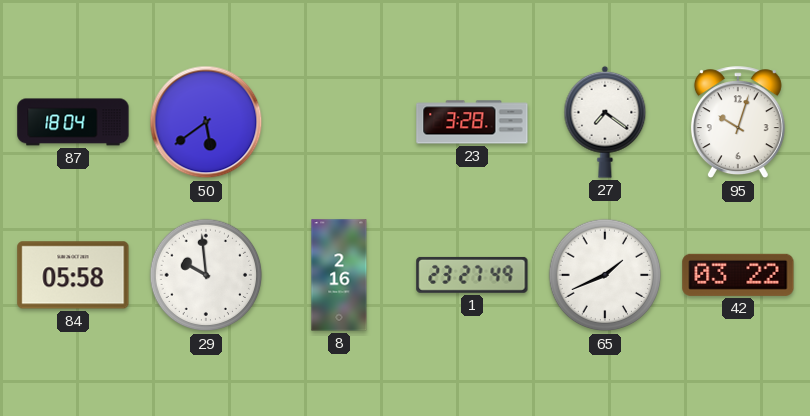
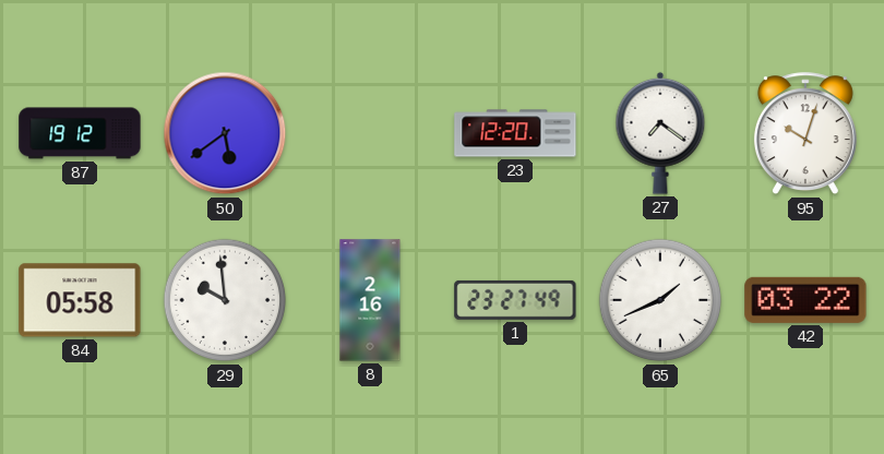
87: 18:04 -> 19:12 (80, 133)
23: 3:28 -> 12:20 (515, 133)
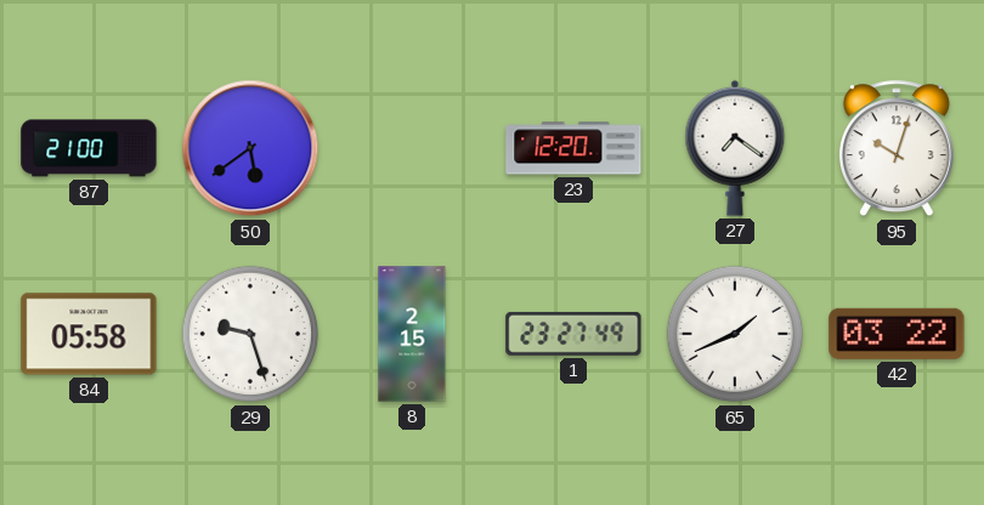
87: 19:12 -> 21:00 (89, 148)
29: 9:59 -> 9:27 (250, 334)
8: 2:16 -> 2:15 (412, 334)
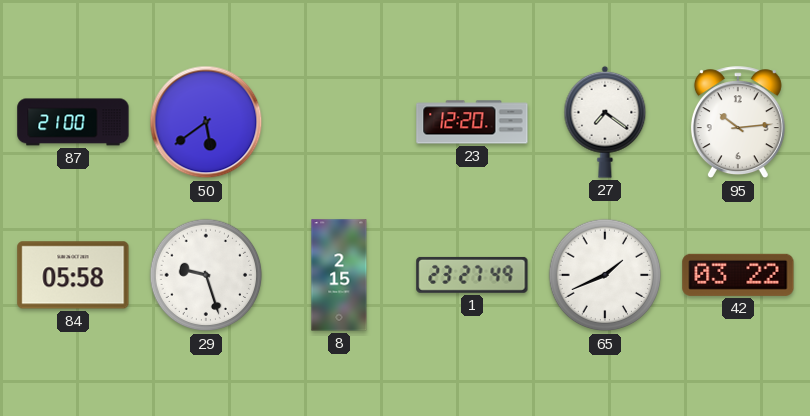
95: 10:03 -> 10:14 (738, 123)
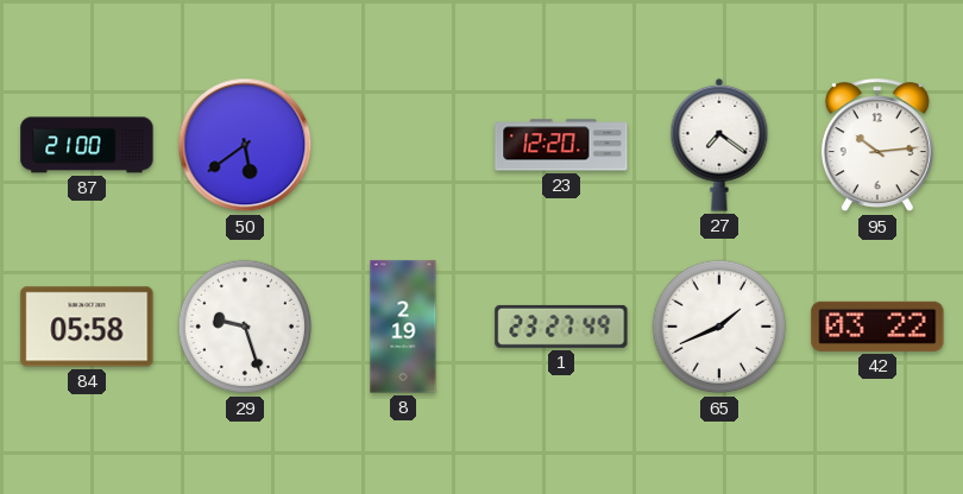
8: 2:15 -> 2:19 (403, 327)
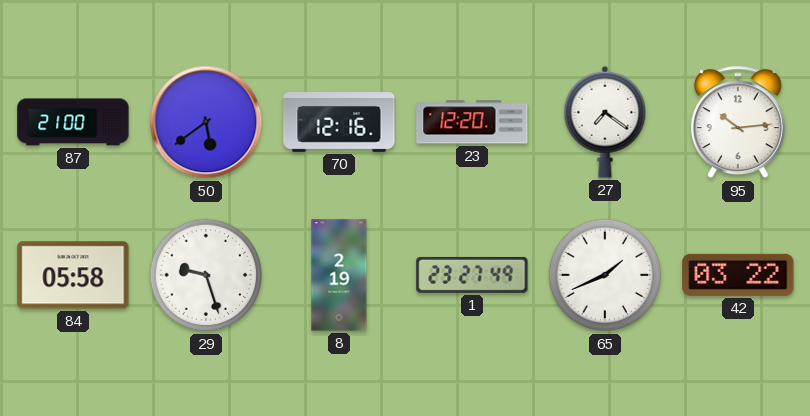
70: none -> 12:16 (339, 123)
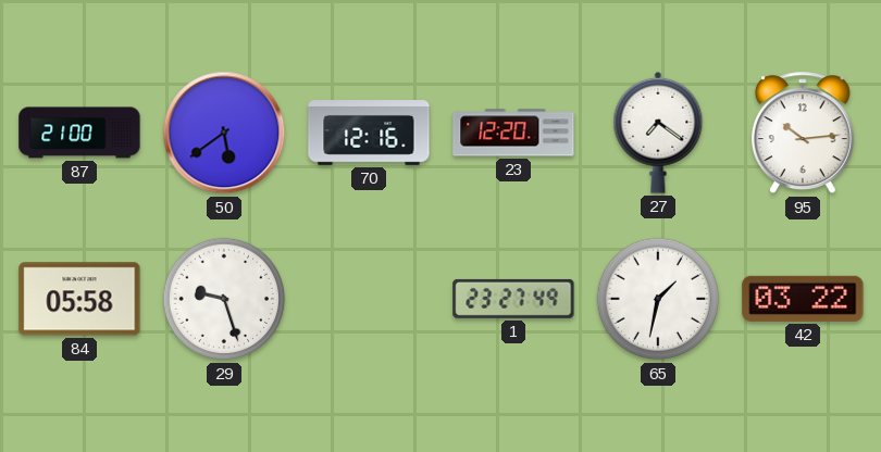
8: 2:19 -> none (339, 275)
65: 1:41 -> 1:32 (658, 299)
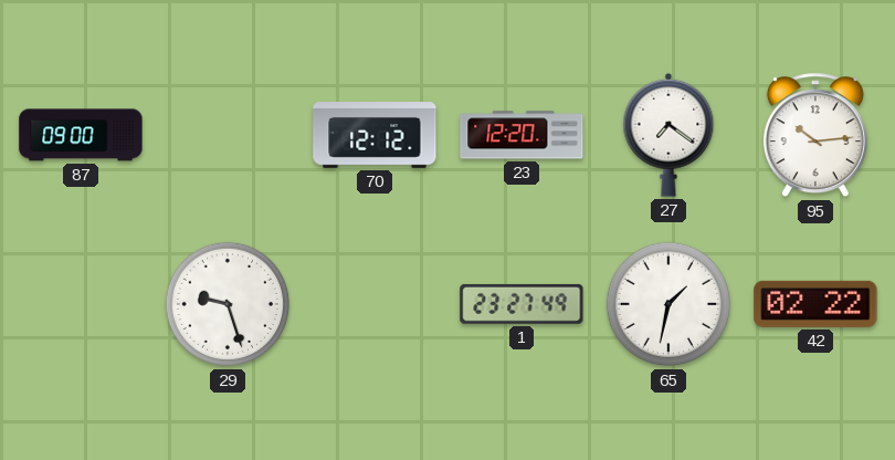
87: 21:00 -> 09:00 (81, 135)
50: 5:39 -> none (224, 133)
70: 12:16 -> 12:12 (375, 136)
84: 05:58 -> none (79, 299)
42: 03:22 -> 02:22 (815, 304)
